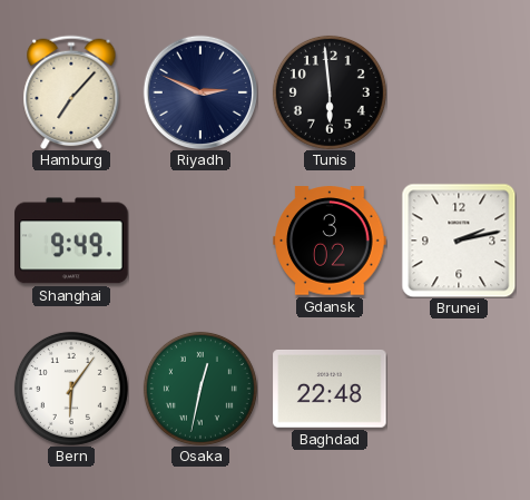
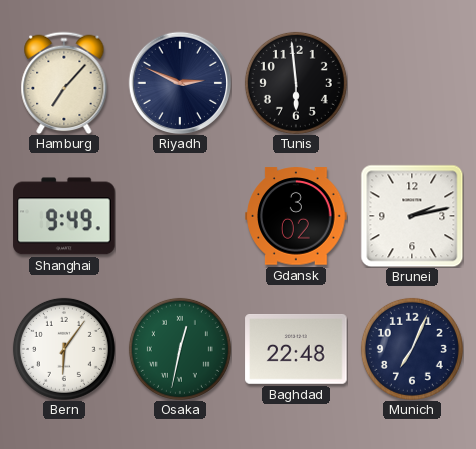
Munich: none -> 7:04 (412, 349)
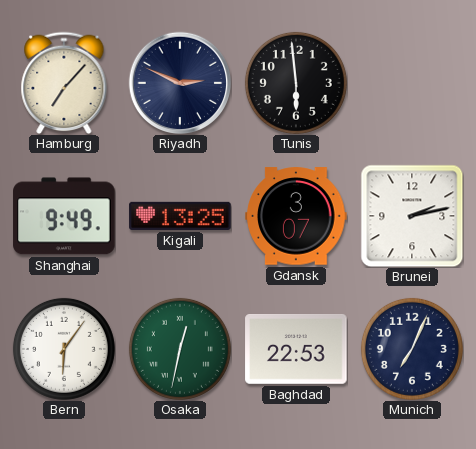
Kigali: none -> 13:25 (180, 216)
Gdansk: 3:02 -> 3:07 (296, 216)
Baghdad: 22:48 -> 22:53 (296, 350)
